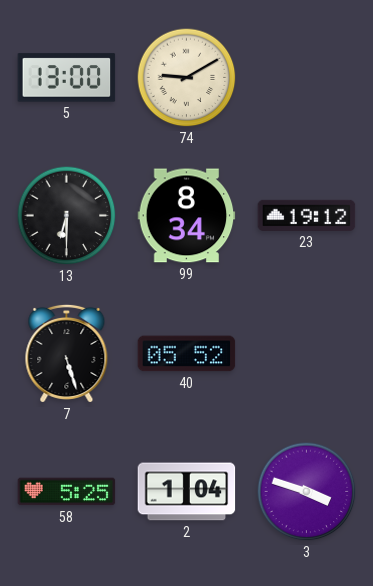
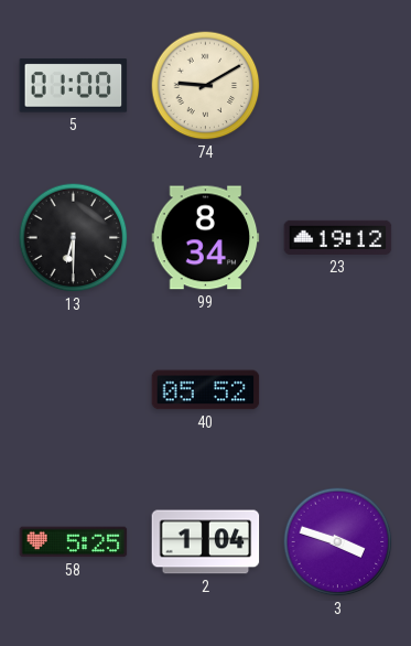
5: 13:00 -> 01:00 (74, 86)
7: 5:27 -> none (67, 353)
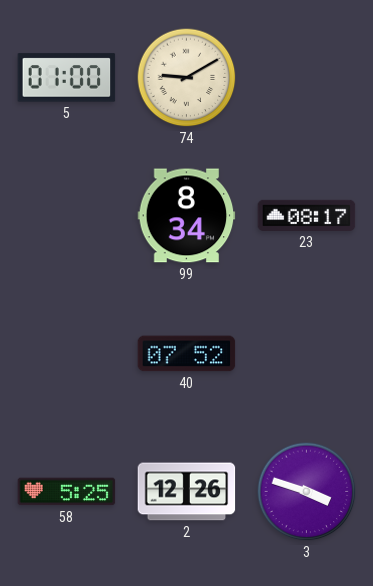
13: 6:30 -> none (74, 238)
23: 19:12 -> 08:17 (307, 215)
40: 05:52 -> 07:52 (187, 354)
2: 1:04 -> 12:26 (187, 492)
